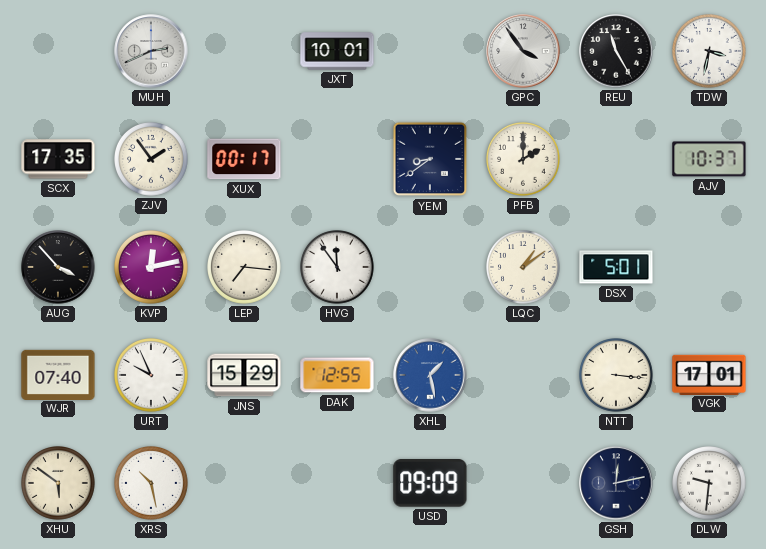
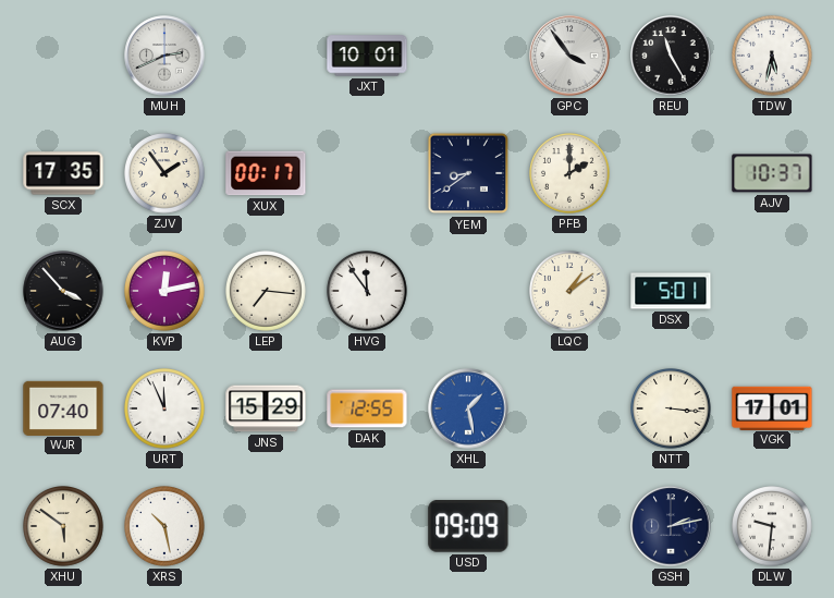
TDW: 3:32 -> 5:32 (773, 57)
URT: 9:56 -> 11:56 (165, 410)
GSH: 12:13 -> 2:13 (671, 526)
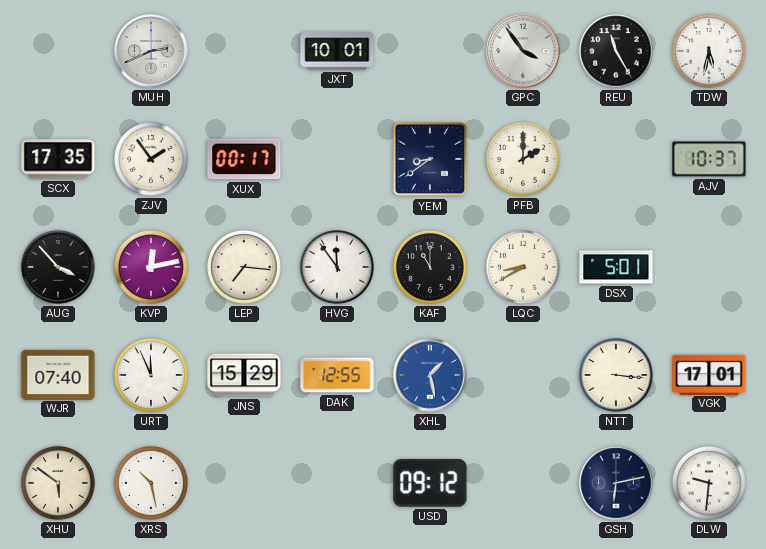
KAF: none -> 11:00 (431, 268)
LQC: 1:09 -> 8:40 (524, 268)
USD: 09:09 -> 09:12 (430, 483)
GSH: 2:13 -> 6:13 (616, 483)
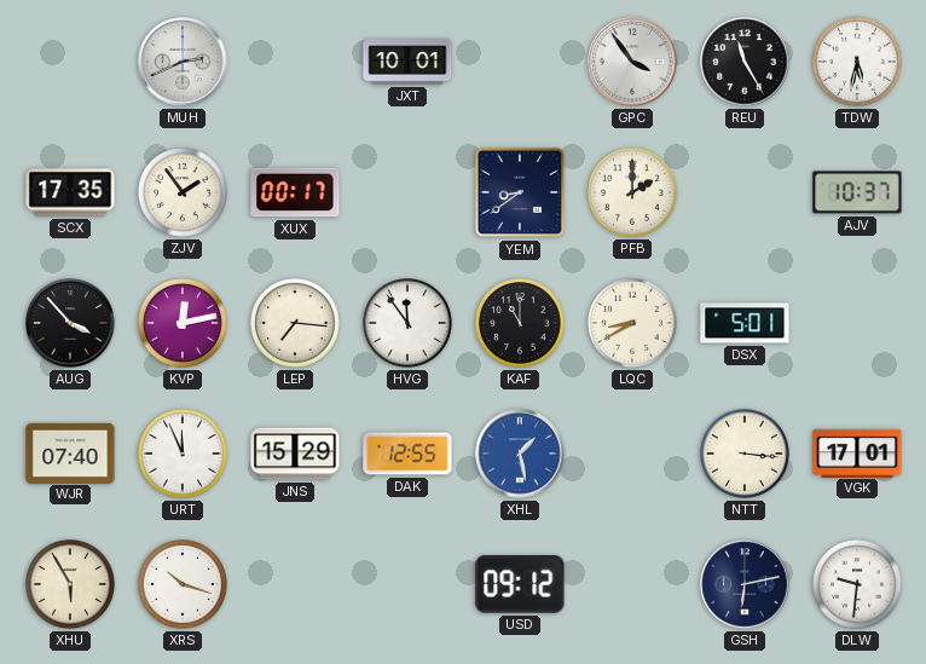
XHU: 5:51 -> 5:55 (71, 585)
XRS: 10:28 -> 10:18 (184, 585)
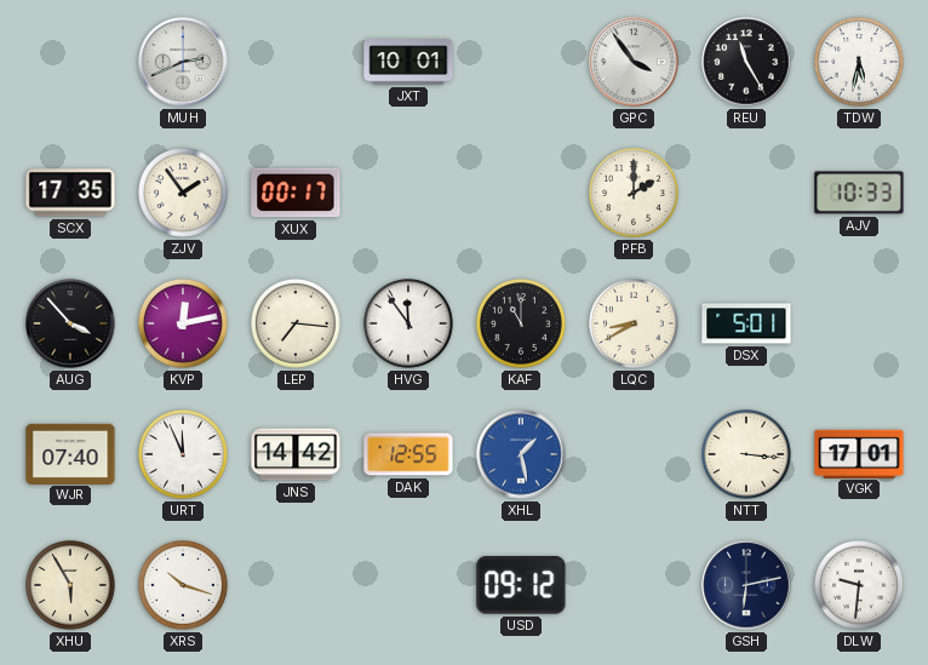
YEM: 8:39 -> none (520, 192)
AJV: 10:37 -> 10:33 (859, 193)
JNS: 15:29 -> 14:42 (296, 454)
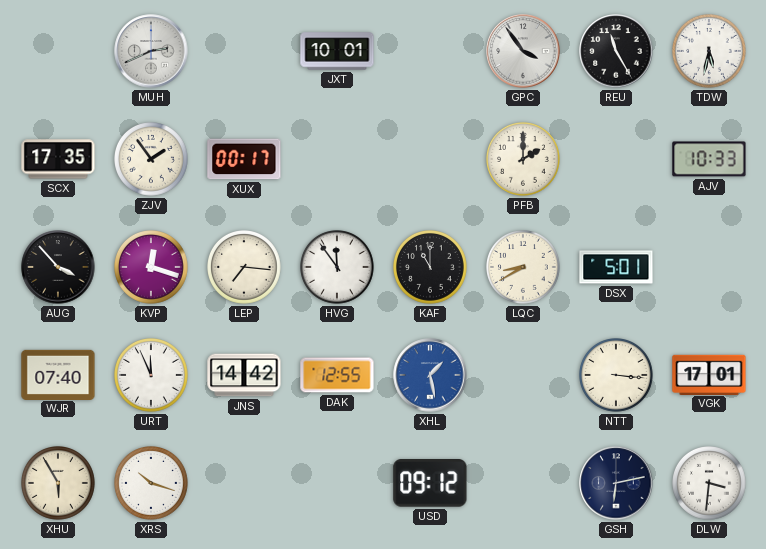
KVP: 12:13 -> 12:18 (152, 268)
DLW: 9:31 -> 3:31 (710, 484)
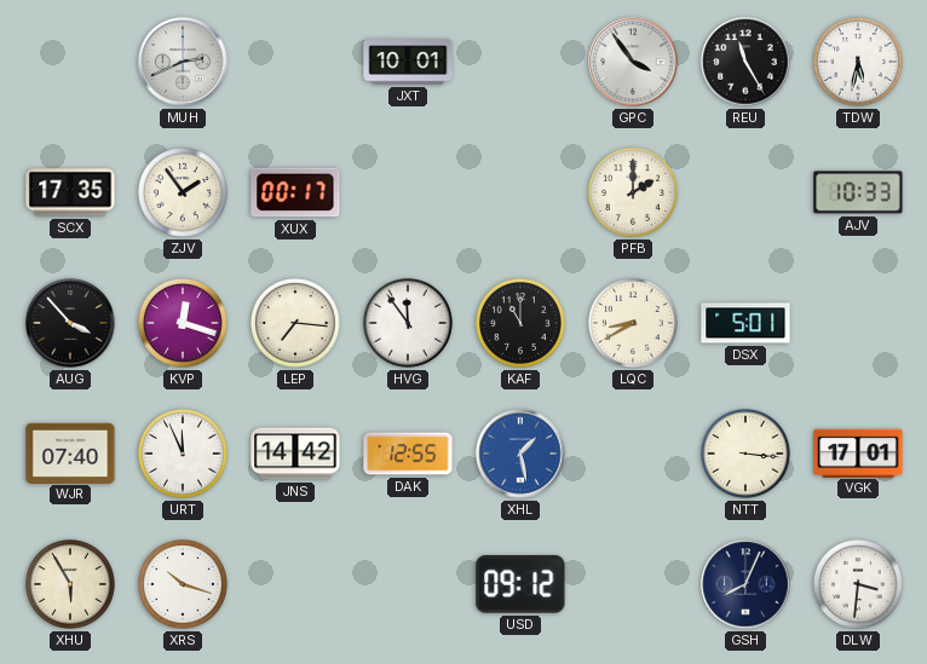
GSH: 6:13 -> 8:04 (745, 584)
